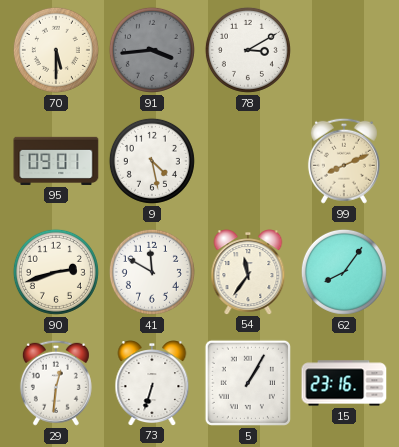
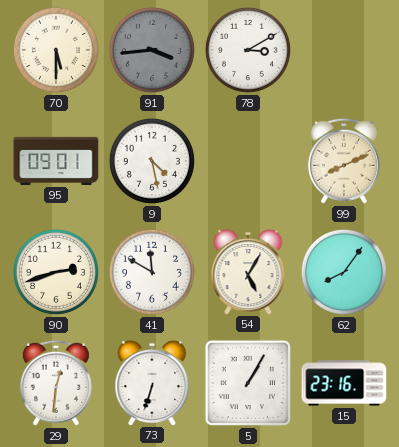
54: 11:36 -> 5:05 (248, 272)
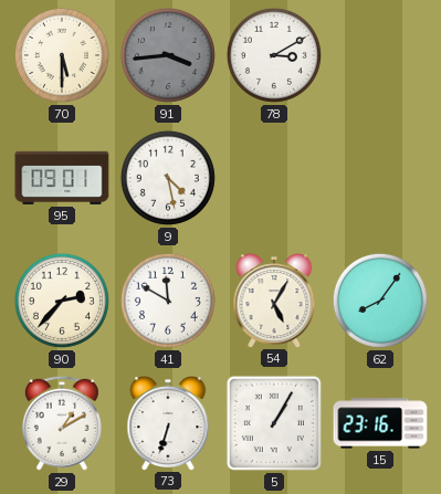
99: 8:11 -> none (344, 161)
90: 2:42 -> 2:37 (62, 301)
29: 12:31 -> 1:10 (62, 423)
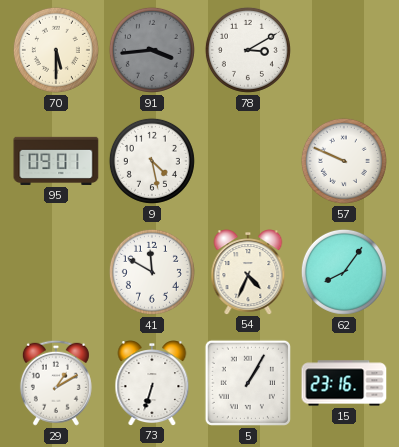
57: none -> 9:49 (344, 161)
90: 2:37 -> none (62, 301)
54: 5:05 -> 4:34 (248, 272)
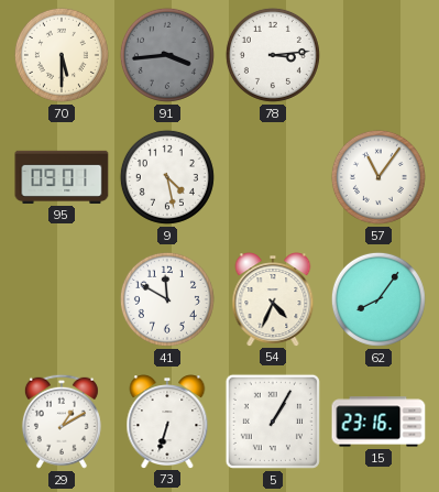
78: 3:10 -> 3:14 (273, 55)
57: 9:49 -> 11:06 (378, 177)
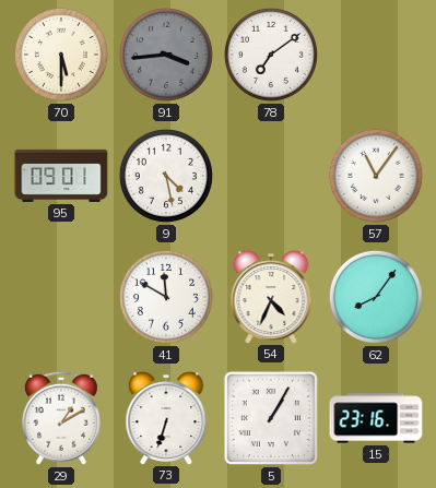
78: 3:14 -> 7:09 (271, 55)
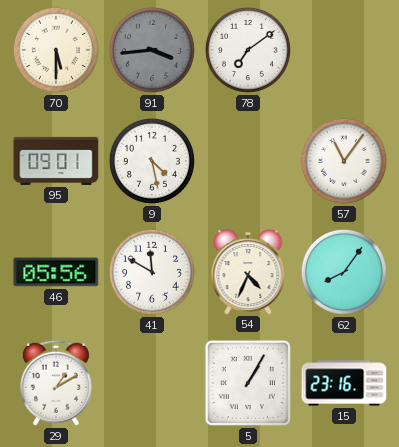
46: none -> 05:56 (56, 272)
73: 6:33 -> none (166, 418)
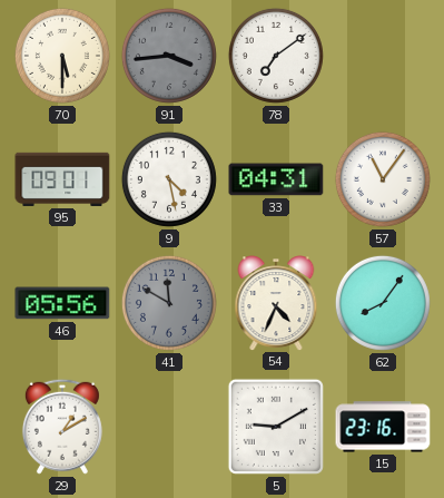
33: none -> 04:31 (276, 179)
41 dial: white -> grey (169, 303)
5: 1:05 -> 9:10 (276, 427)
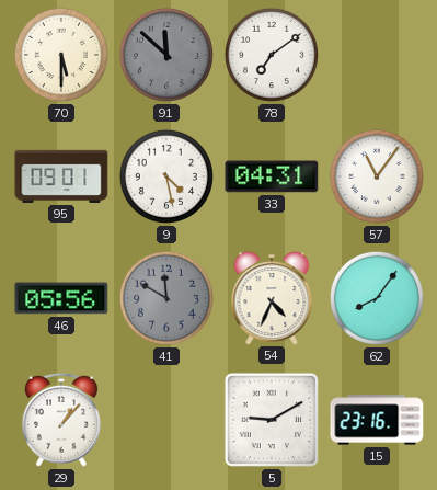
91: 3:44 -> 11:52 (166, 55)
29: 1:10 -> 1:07 (61, 420)
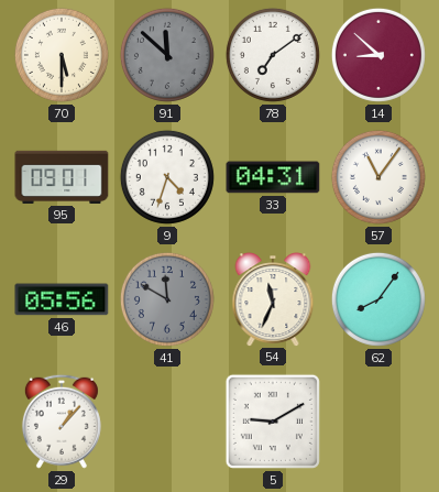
14: none -> 8:52 (378, 55)
9: 4:28 -> 4:33 (167, 177)
54: 4:34 -> 11:34 (273, 299)
15: 23:16 -> none (377, 420)
